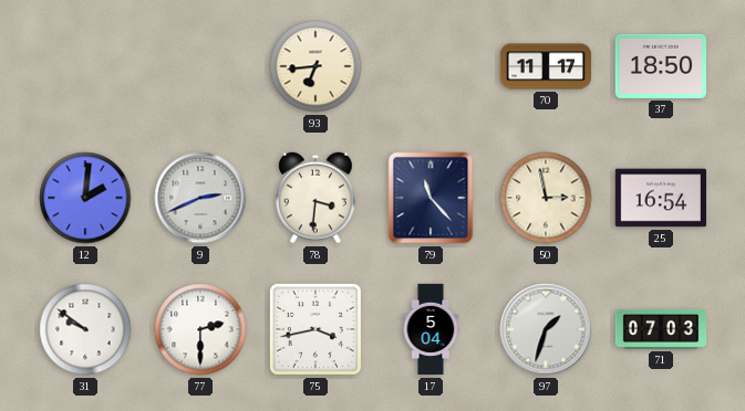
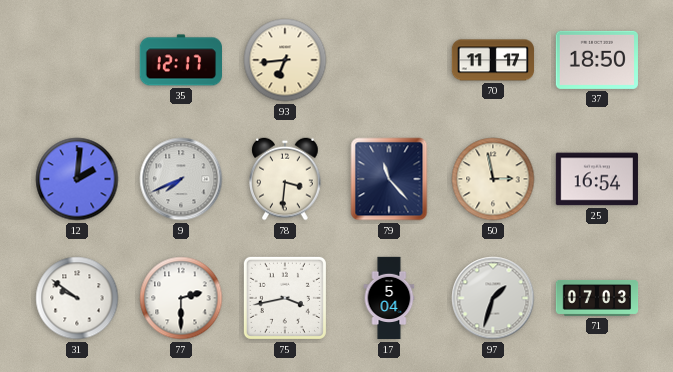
35: none -> 12:17 (180, 60)
9: 2:41 -> 7:41 (181, 179)
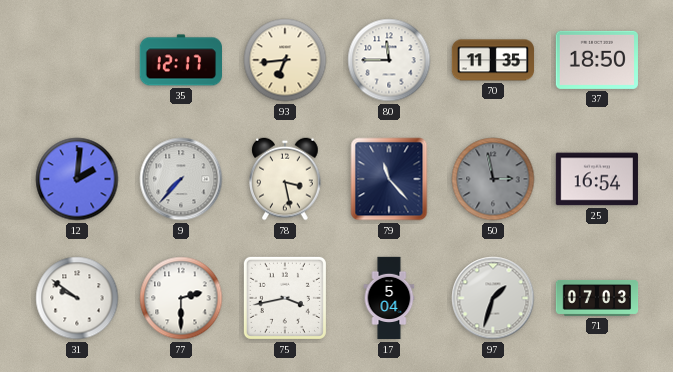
80: none -> 11:45 (389, 60)
70: 11:17 -> 11:35 (493, 60)
9: 7:41 -> 7:37 (181, 179)
78: 3:31 -> 3:28 (285, 179)
50 dial: cream -> grey (493, 179)
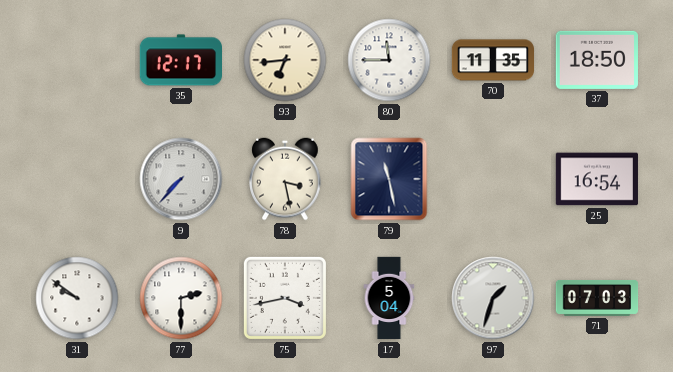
12: 2:01 -> none (77, 179)
79: 11:23 -> 11:28 (389, 179)
50: 2:58 -> none (493, 179)
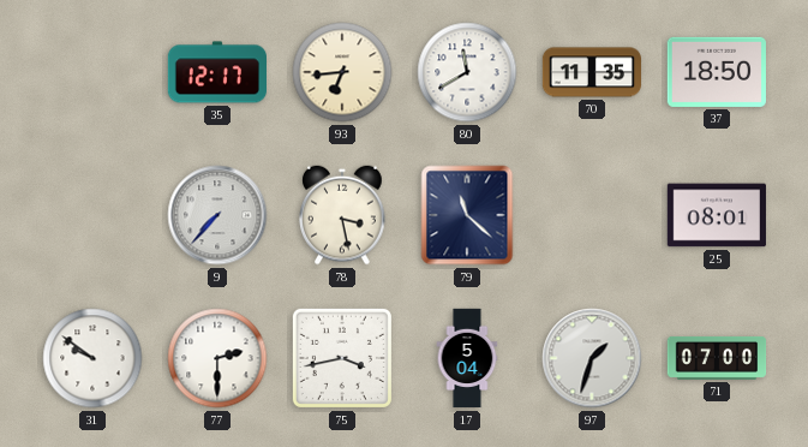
80: 11:45 -> 11:40 (467, 72)
79: 11:28 -> 11:22 (467, 215)
25: 16:54 -> 08:01 (716, 215)
71: 07:03 -> 07:00 (717, 358)
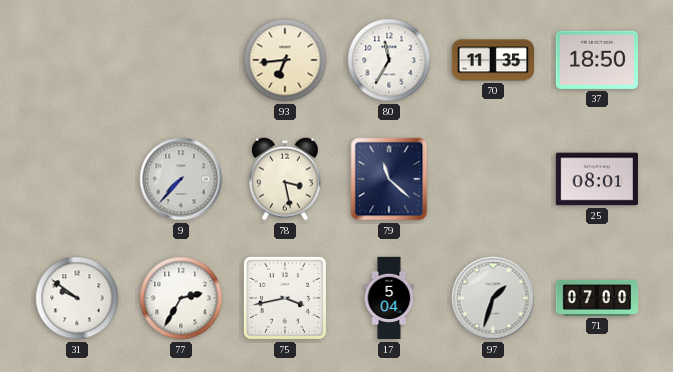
35: 12:17 -> none (216, 72)
80: 11:40 -> 11:35 (389, 60)
77: 2:30 -> 2:35 (181, 298)
